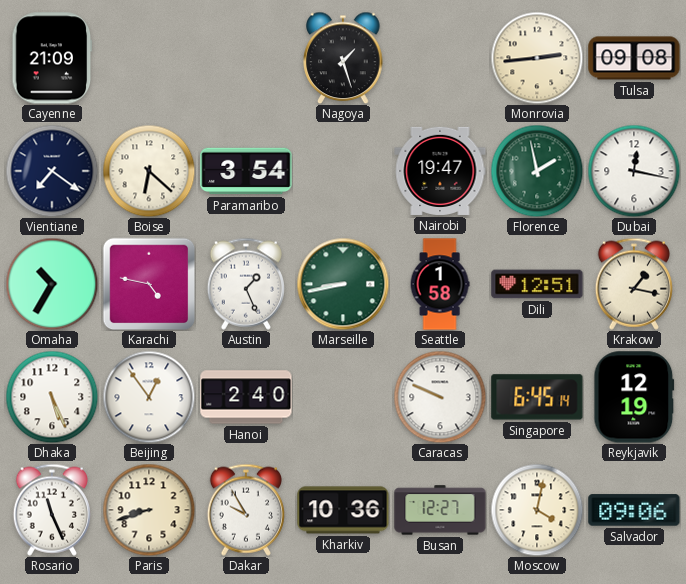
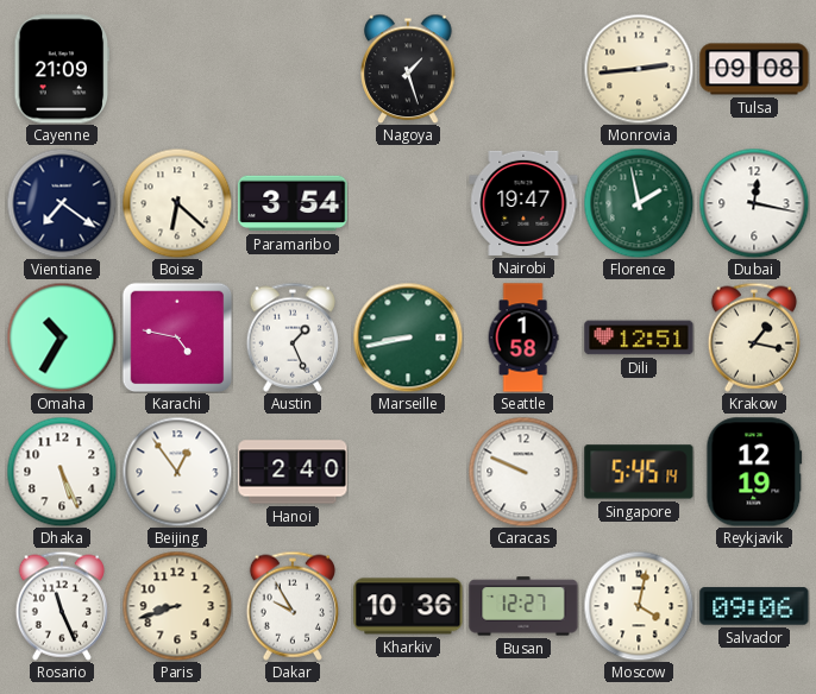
Singapore: 6:45 -> 5:45 (639, 472)
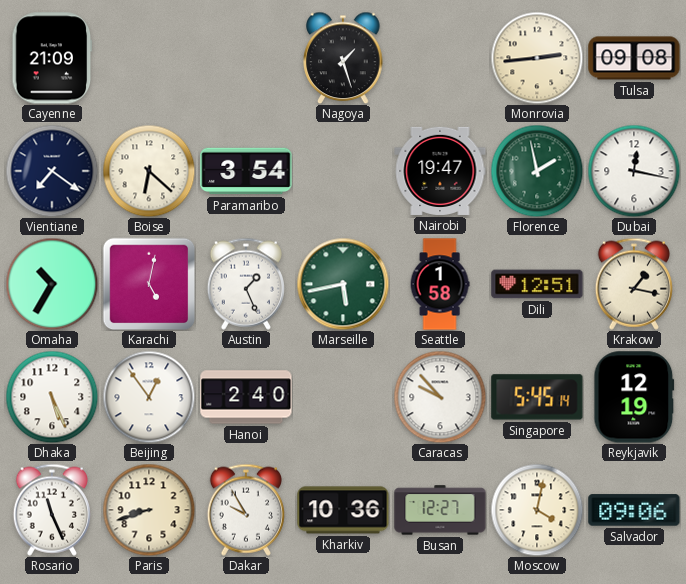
Karachi: 4:47 -> 5:02 (149, 284)
Marseille: 8:43 -> 5:43 (343, 284)
Caracas: 9:49 -> 9:53 (440, 397)
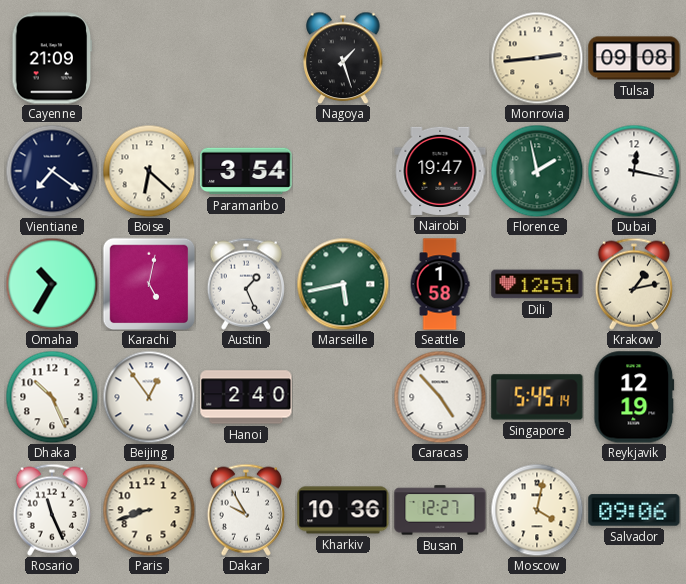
Krakow: 1:17 -> 1:13 (634, 284)
Dhaka: 5:26 -> 10:26 (52, 397)
Caracas: 9:53 -> 4:53 (440, 397)
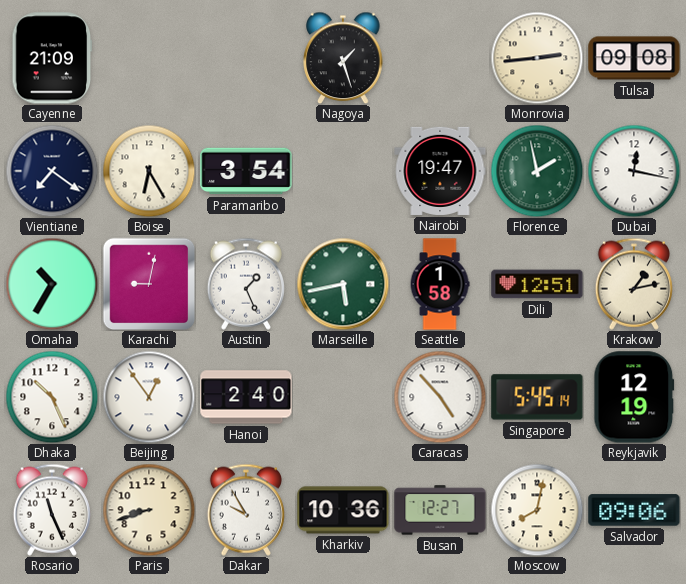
Boise: 6:22 -> 6:25 (149, 171)
Karachi: 5:02 -> 9:02 (149, 284)
Moscow: 4:02 -> 8:02 (537, 510)
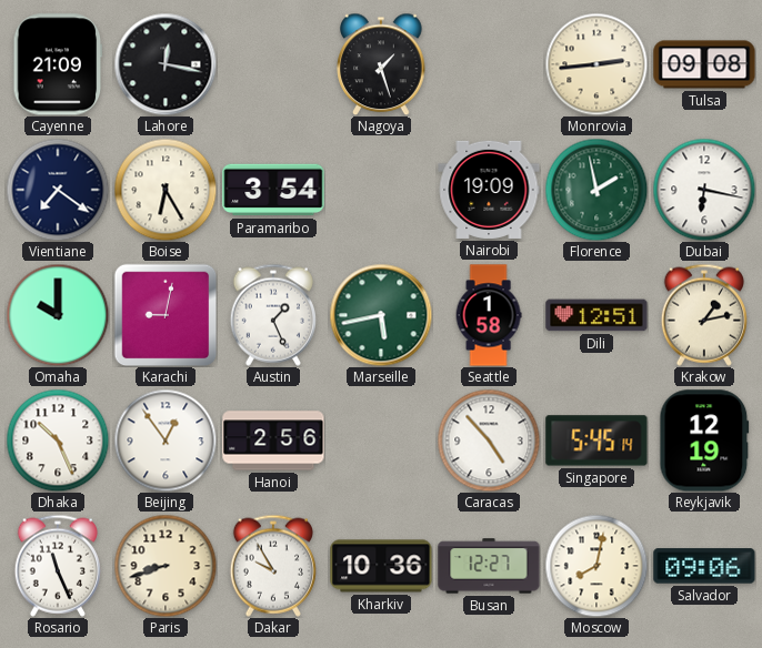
Lahore: none -> 12:17 (166, 64)
Nairobi: 19:47 -> 19:09 (489, 190)
Dubai: 12:17 -> 6:17 (704, 190)
Omaha: 10:35 -> 10:00 (58, 315)
Hanoi: 2:40 -> 2:56 (273, 441)
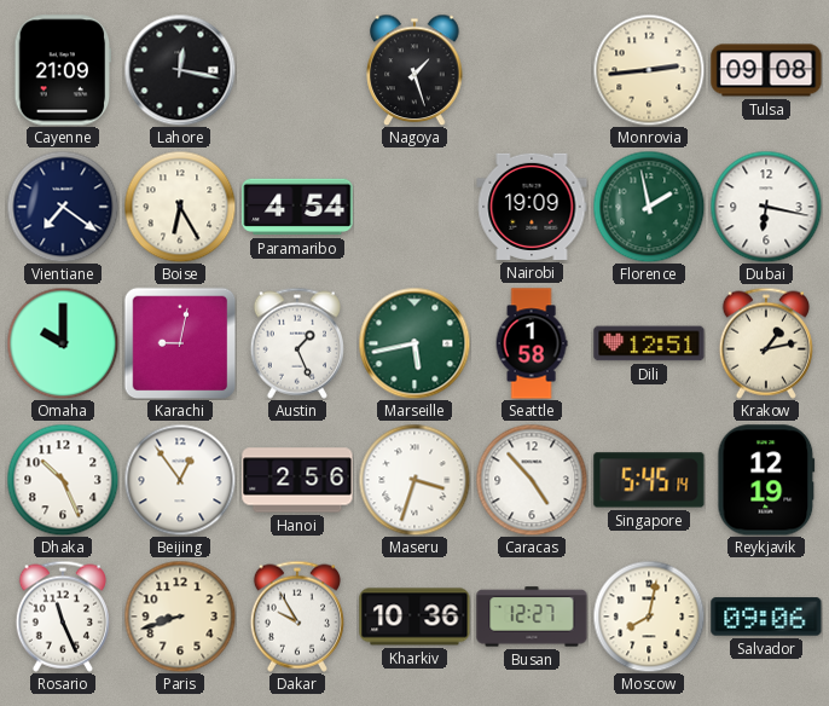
Paramaribo: 3:54 -> 4:54 (297, 207)
Maseru: none -> 3:33 (414, 480)
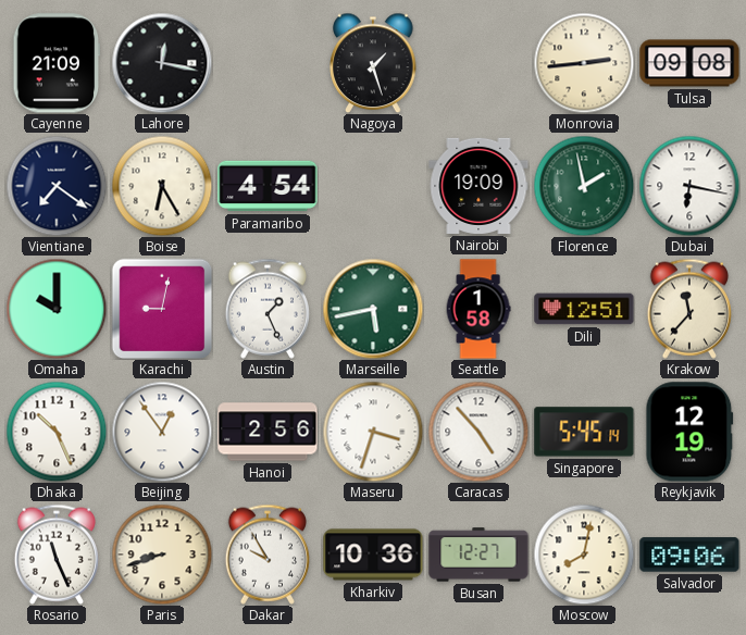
Krakow: 1:13 -> 11:37 (689, 309)
